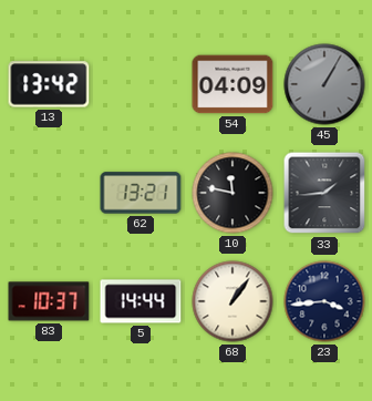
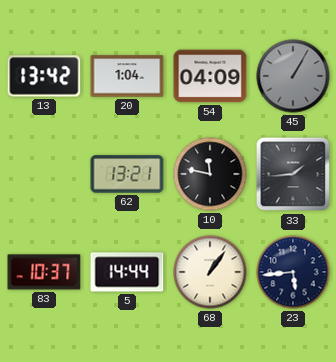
20: none -> 1:04 (127, 76)
23: 3:44 -> 5:44 (293, 272)
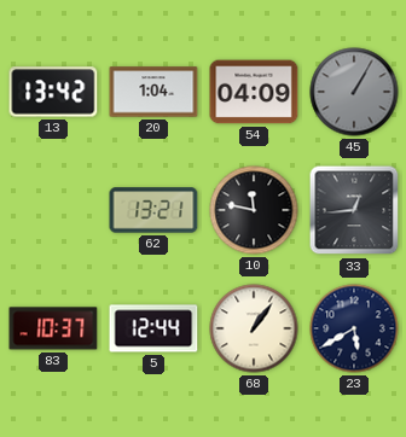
33: 1:44 -> 12:44 (354, 210)
5: 14:44 -> 12:44 (153, 328)
23: 5:44 -> 5:40 (354, 328)
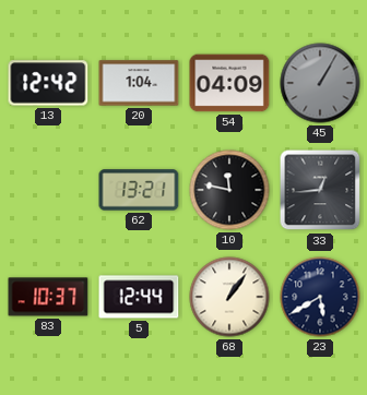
13: 13:42 -> 12:42 (48, 83)
